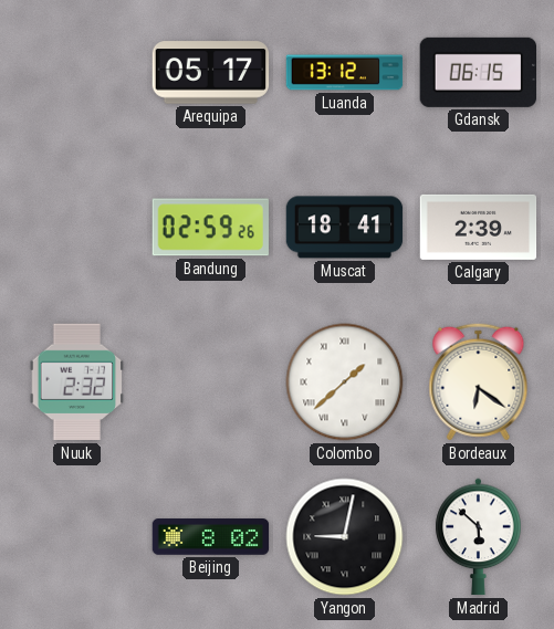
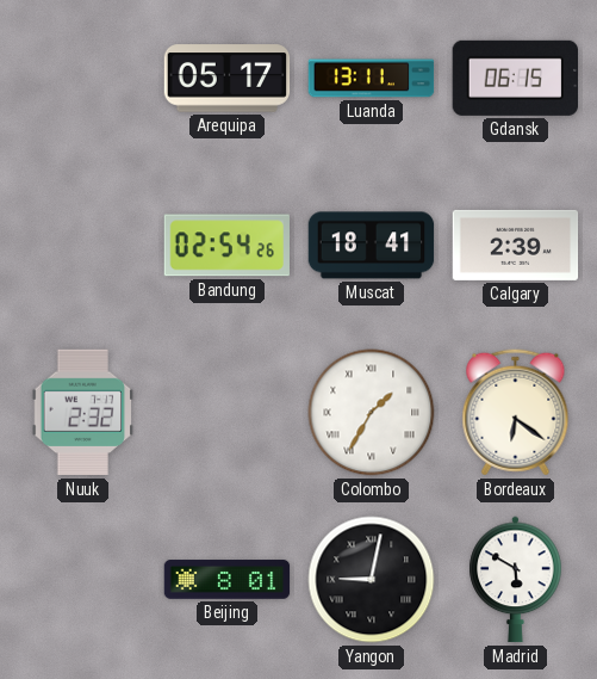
Luanda: 13:12 -> 13:11 (372, 79)
Bandung: 02:59 -> 02:54 (226, 246)
Colombo: 1:38 -> 1:35 (372, 413)
Beijing: 8:02 -> 8:01 (228, 580)
Madrid: 5:52 -> 5:50 (516, 580)
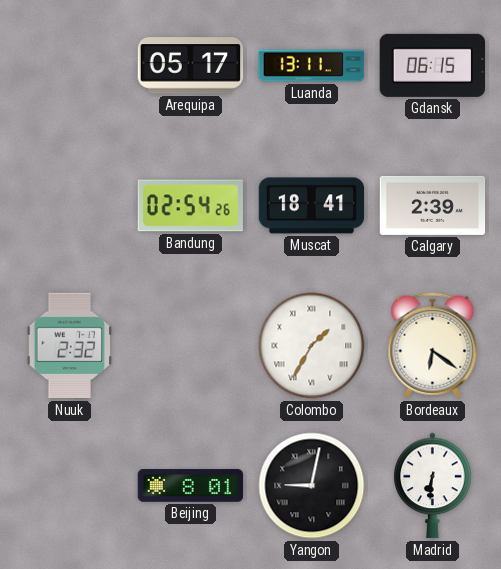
Madrid: 5:50 -> 6:31 (433, 486)
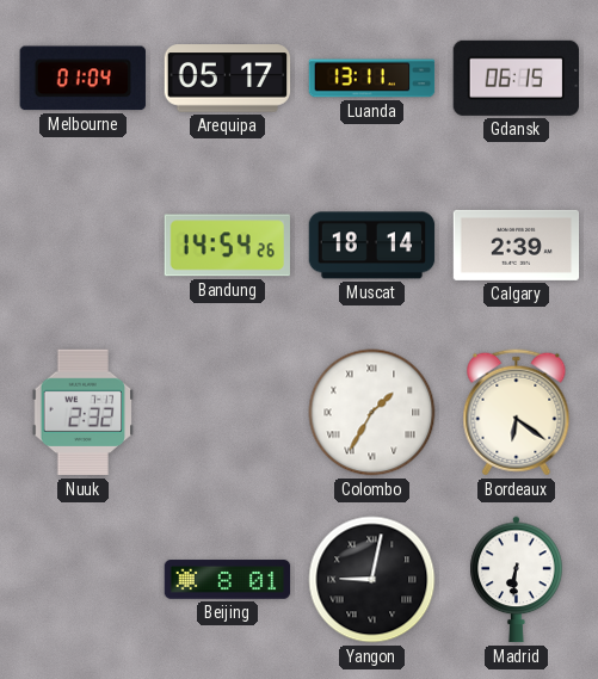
Melbourne: none -> 01:04 (82, 79)
Bandung: 02:54 -> 14:54 (227, 246)
Muscat: 18:41 -> 18:14 (372, 246)
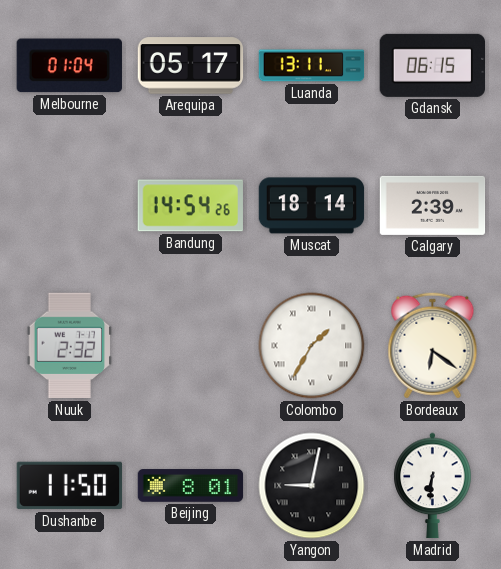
Dushanbe: none -> 11:50 (70, 486)
